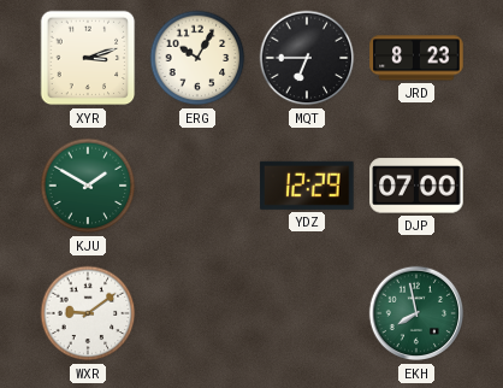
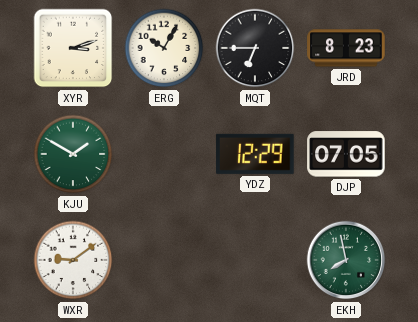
DJP: 07:00 -> 07:05 (346, 154)
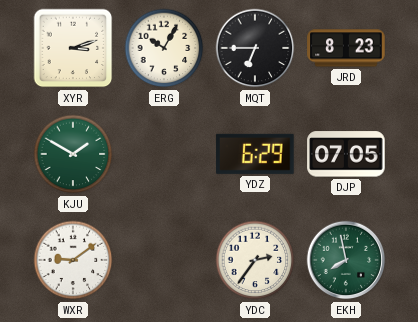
YDZ: 12:29 -> 6:29 (255, 154)
YDC: none -> 2:36 (255, 260)
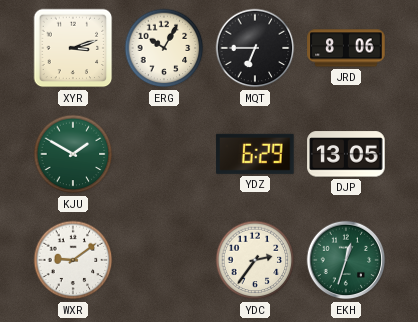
JRD: 8:23 -> 8:06 (346, 48)
DJP: 07:05 -> 13:05 (346, 154)
EKH: 7:58 -> 12:33 (346, 260)
